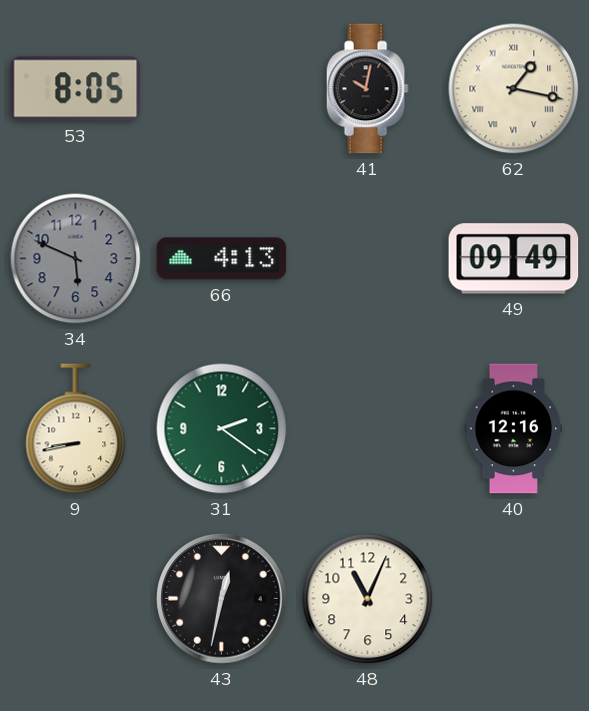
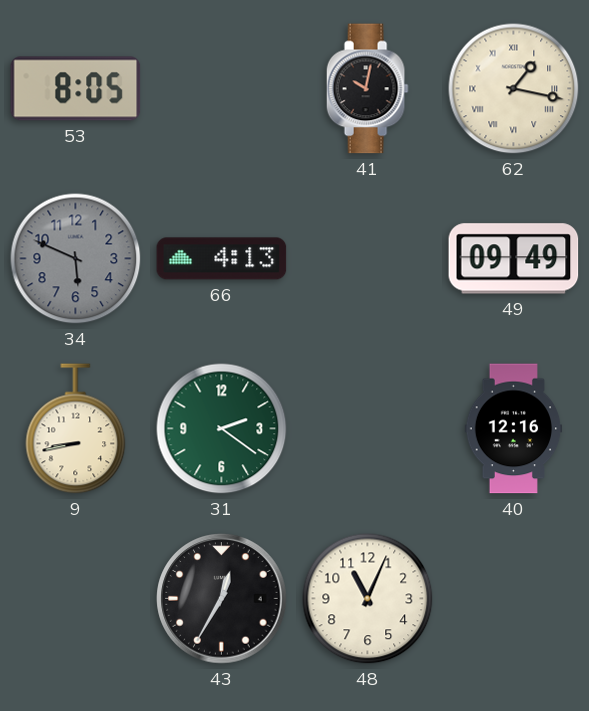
43: 12:32 -> 12:35 (222, 599)
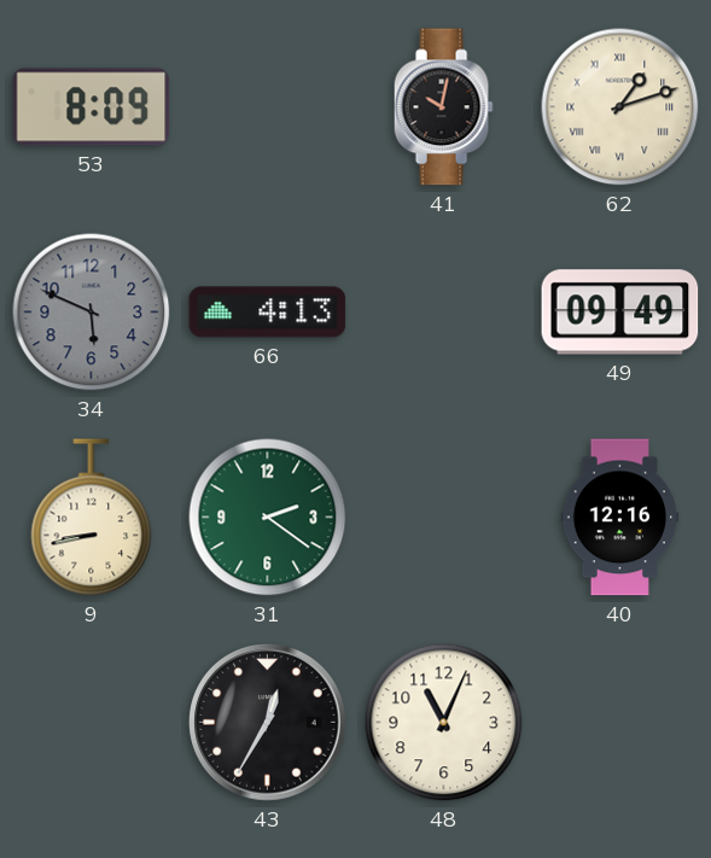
53: 8:05 -> 8:09 (92, 107)
62: 1:17 -> 1:12 (620, 107)
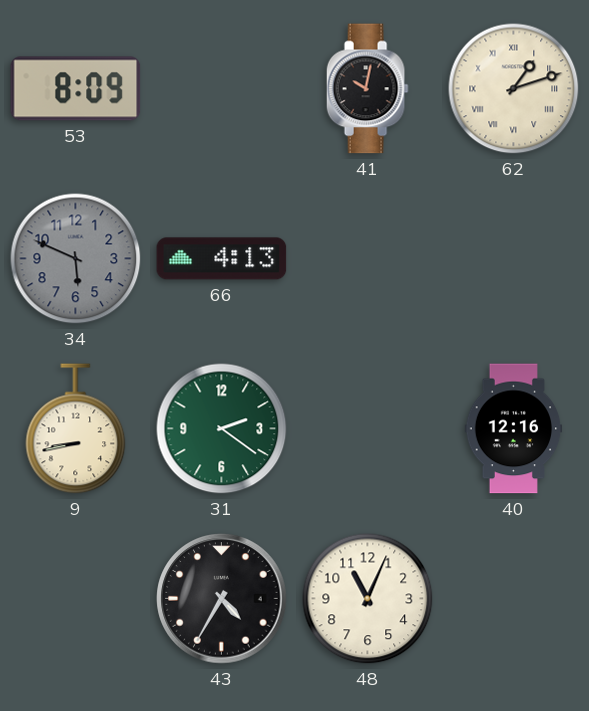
49: 09:49 -> none (620, 313)
43: 12:35 -> 4:35 (222, 599)
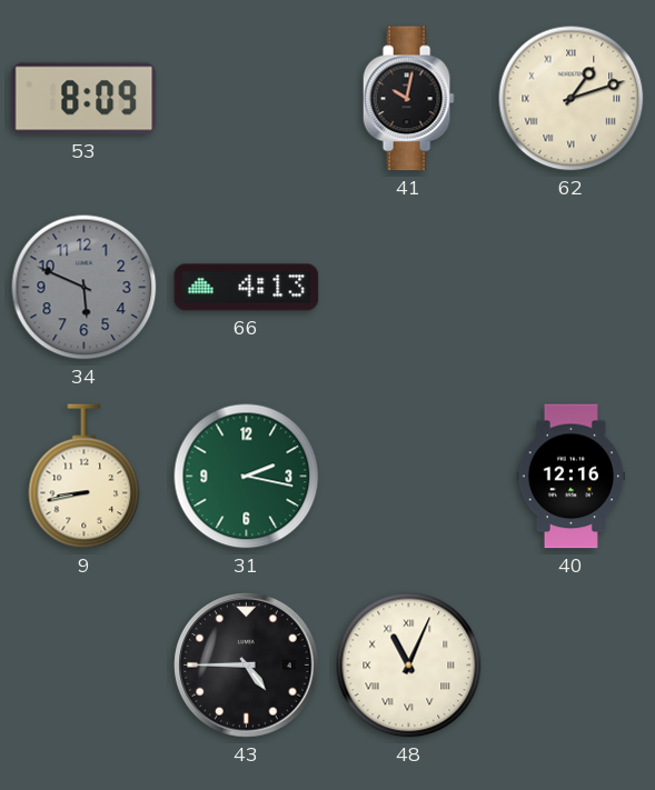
31: 2:21 -> 2:17 (247, 477)
43: 4:35 -> 4:45 (247, 666)
48 numerals: Arabic -> Roman (409, 666)
